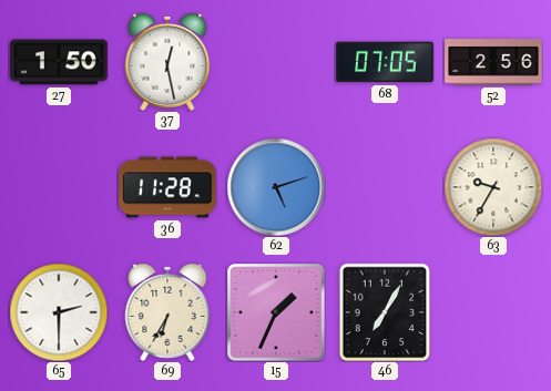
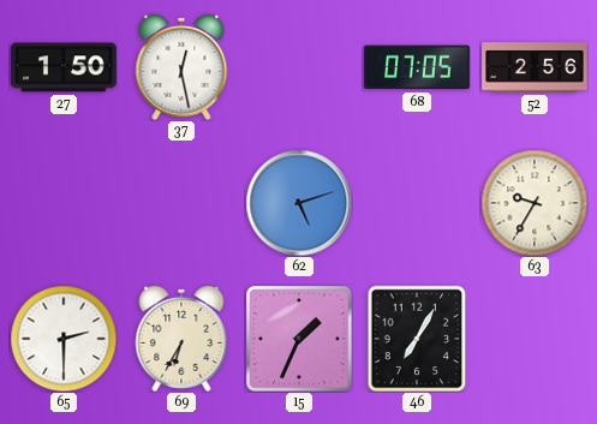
36: 11:28 -> none (167, 187)
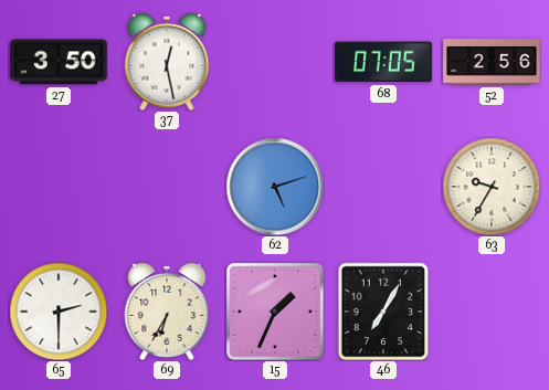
27: 1:50 -> 3:50 (59, 62)
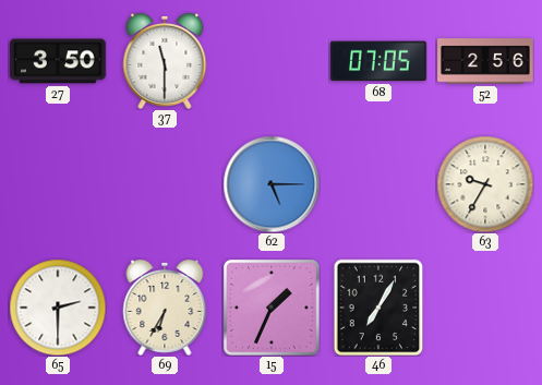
37: 12:28 -> 11:30 (165, 61)
62: 5:12 -> 5:15 (272, 184)
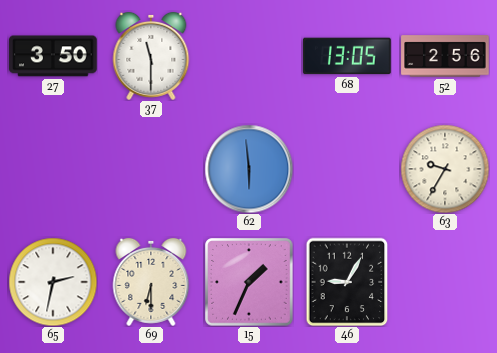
68: 07:05 -> 13:05 (347, 56)
62: 5:15 -> 5:59 (249, 169)
65: 2:30 -> 2:32 (53, 282)
69: 6:35 -> 6:30 (151, 282)
46: 7:05 -> 9:05 (347, 282)
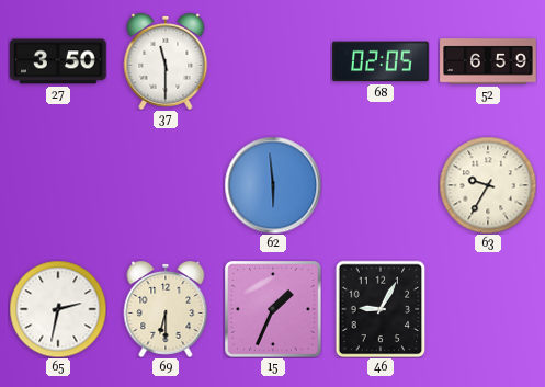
68: 13:05 -> 02:05 (381, 61)
52: 2:56 -> 6:59 (488, 61)
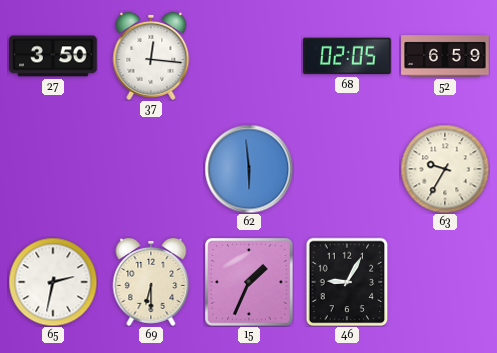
37: 11:30 -> 12:16 (151, 56)
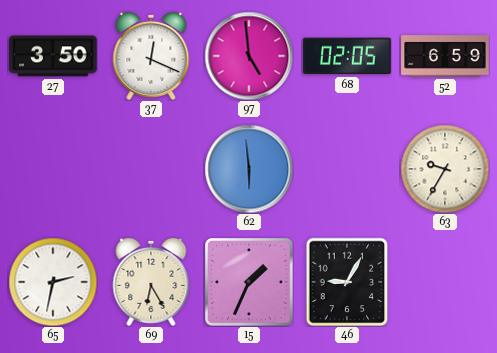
37: 12:16 -> 12:19 (151, 56)
97: none -> 4:59 (249, 56)
69: 6:30 -> 6:25 (151, 282)
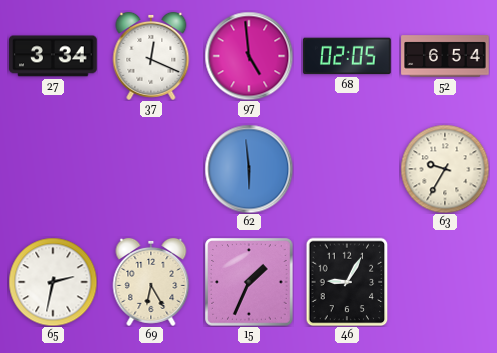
27: 3:50 -> 3:34 (53, 56)
52: 6:59 -> 6:54 (445, 56)
